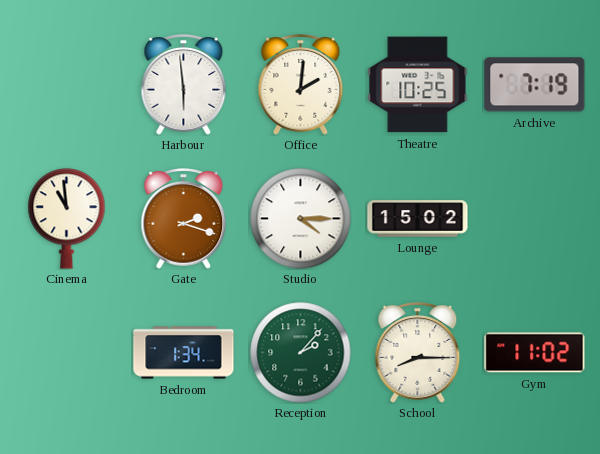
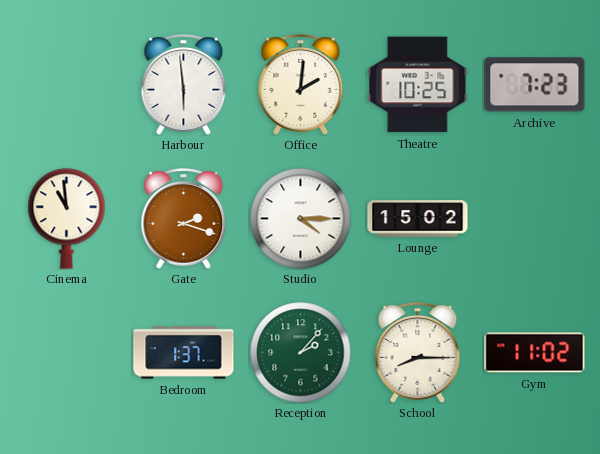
Archive: 7:19 -> 7:23 (535, 85)
Bedroom: 1:34 -> 1:37 (184, 353)
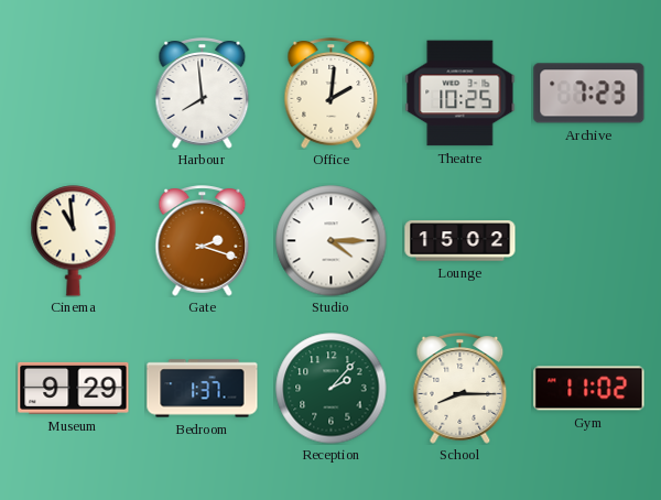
Harbour: 5:59 -> 7:59 (203, 94)
Museum: none -> 9:29 (74, 388)
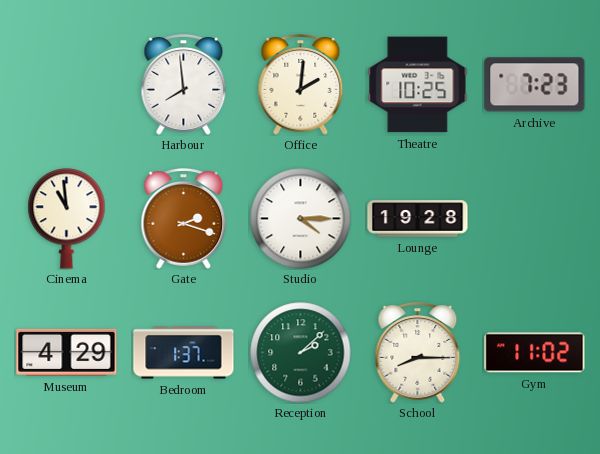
Lounge: 15:02 -> 19:28 (418, 219)
Museum: 9:29 -> 4:29 (67, 352)
Reception: 2:07 -> 2:08 (301, 353)
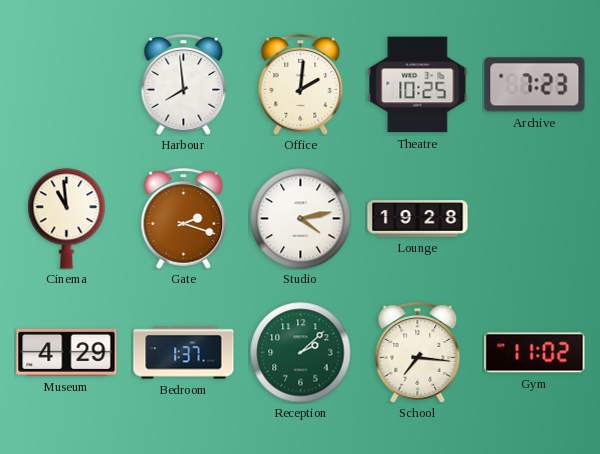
Studio: 4:15 -> 4:13 (301, 219)
School: 8:15 -> 7:16 (418, 353)
